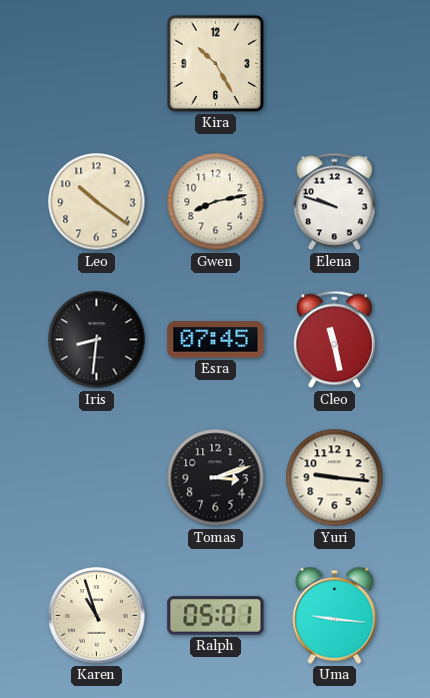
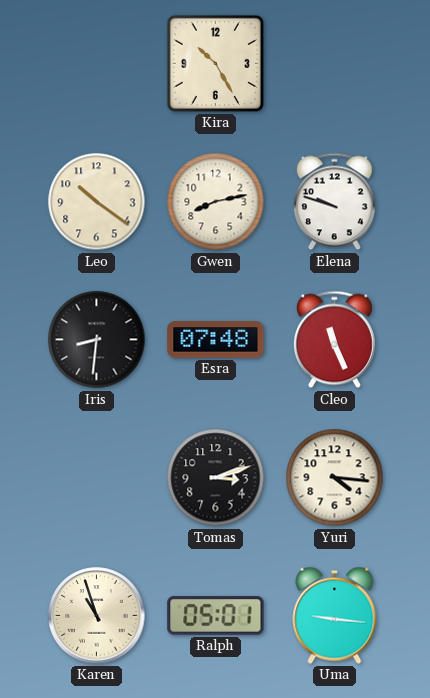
Esra: 07:45 -> 07:48 (216, 340)
Cleo: 11:28 -> 11:26 (334, 340)
Yuri: 9:16 -> 4:16 (335, 478)
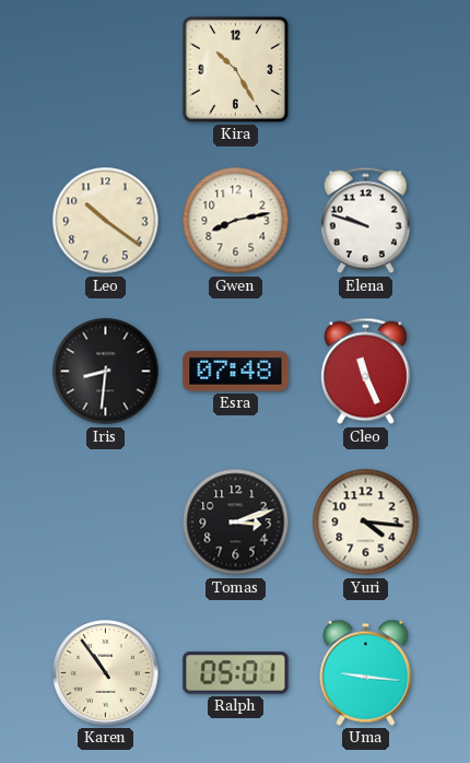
Karen: 10:57 -> 10:54 (106, 673)
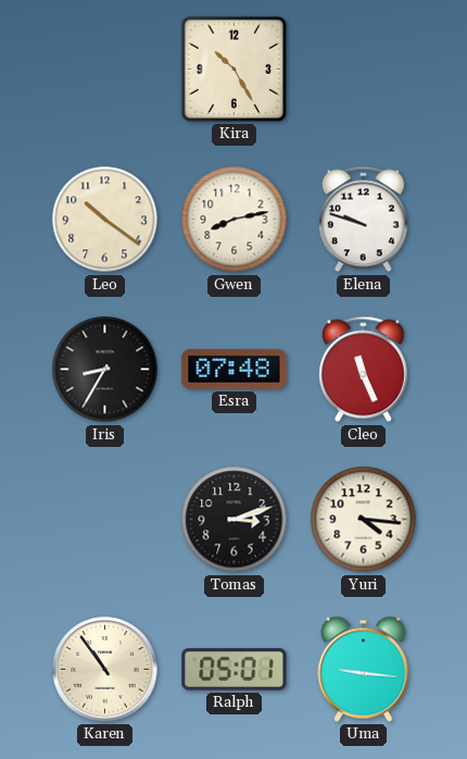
Iris: 8:31 -> 8:35 (105, 370)
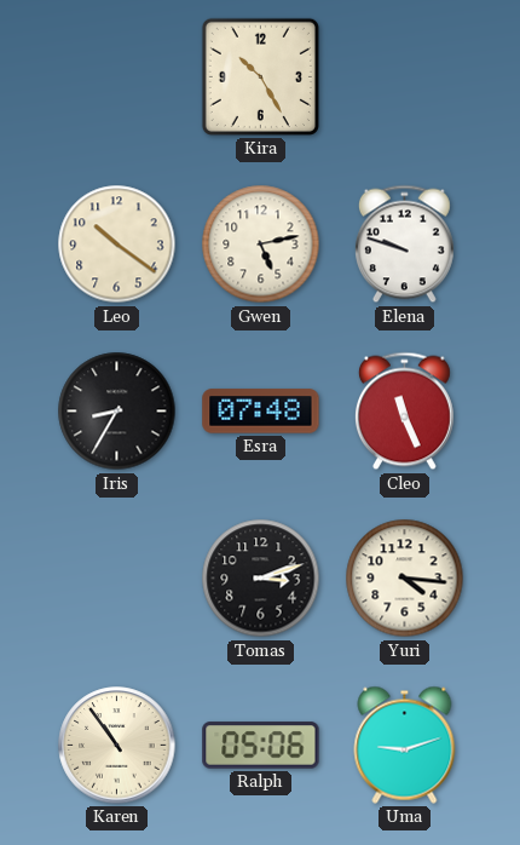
Gwen: 8:13 -> 5:13 (261, 245)
Ralph: 05:01 -> 05:06 (261, 746)
Uma: 9:16 -> 9:12 (405, 745)
